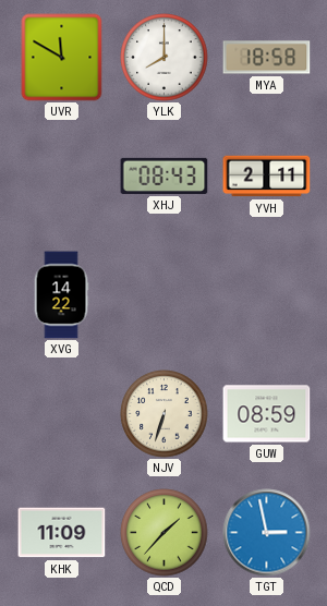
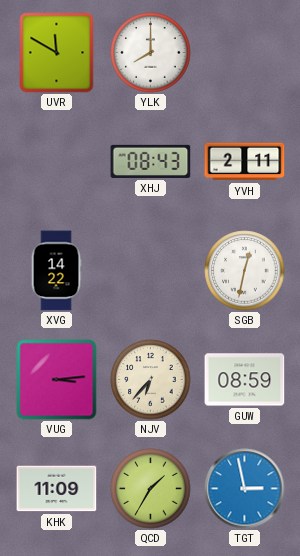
MYA: 18:58 -> none (267, 58)
SGB: none -> 12:32 (245, 271)
VUG: none -> 3:14 (57, 380)
NJV: 6:33 -> 6:37 (151, 380)
QCD: 1:37 -> 1:35 (151, 489)
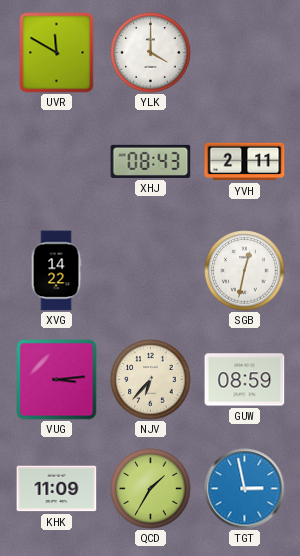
YLK: 8:00 -> 4:00 (151, 53)
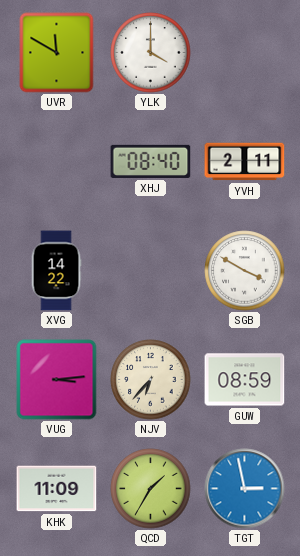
XHJ: 08:43 -> 08:40 (151, 161)
SGB: 12:32 -> 3:50 (245, 271)
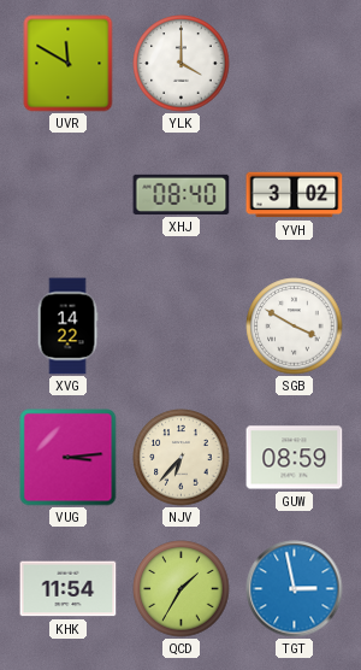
YVH: 2:11 -> 3:02 (295, 195)
KHK: 11:09 -> 11:54 (69, 589)
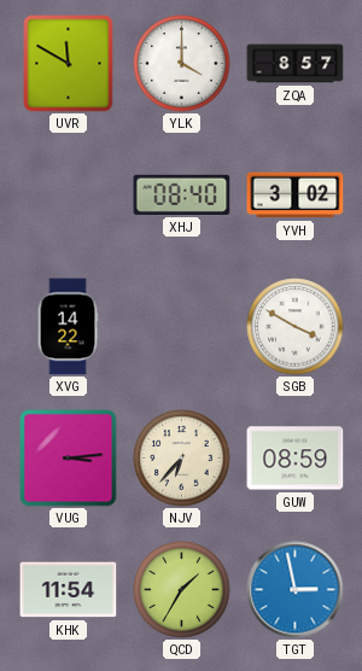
ZQA: none -> 8:57 (296, 64)
